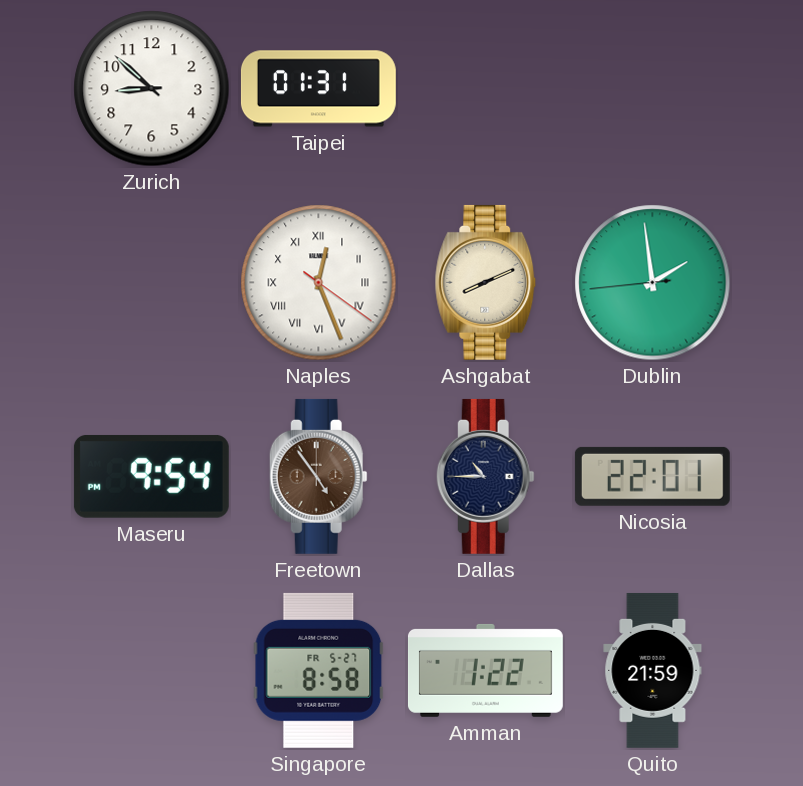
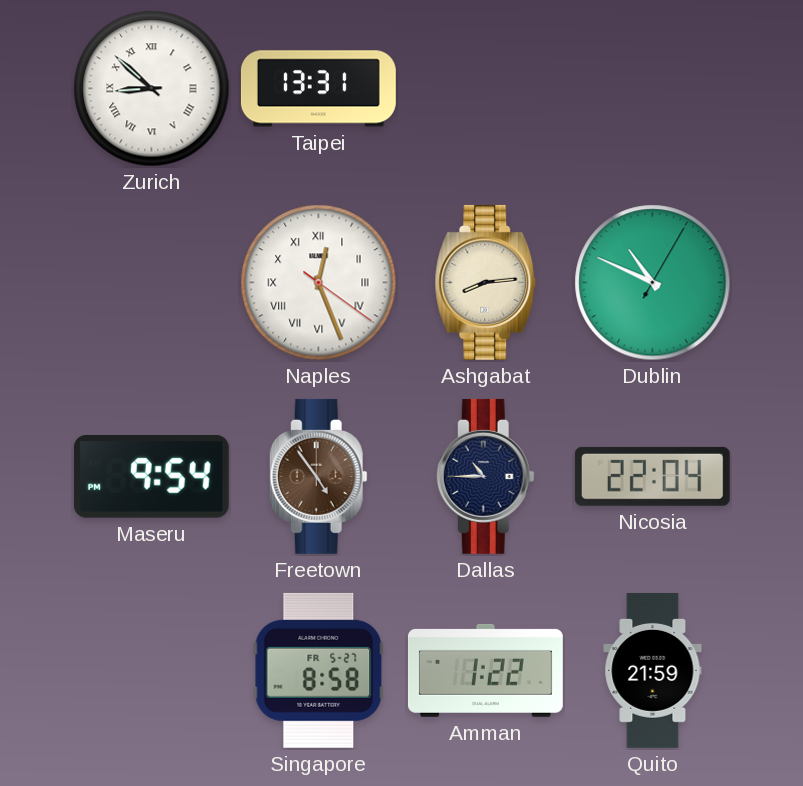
Zurich numerals: Arabic -> Roman (152, 89)
Taipei: 01:31 -> 13:31 (318, 89)
Ashgabat: 8:11 -> 8:14 (486, 282)
Dublin: 1:58 -> 10:49 (653, 283)
Nicosia: 22:01 -> 22:04 (652, 476)
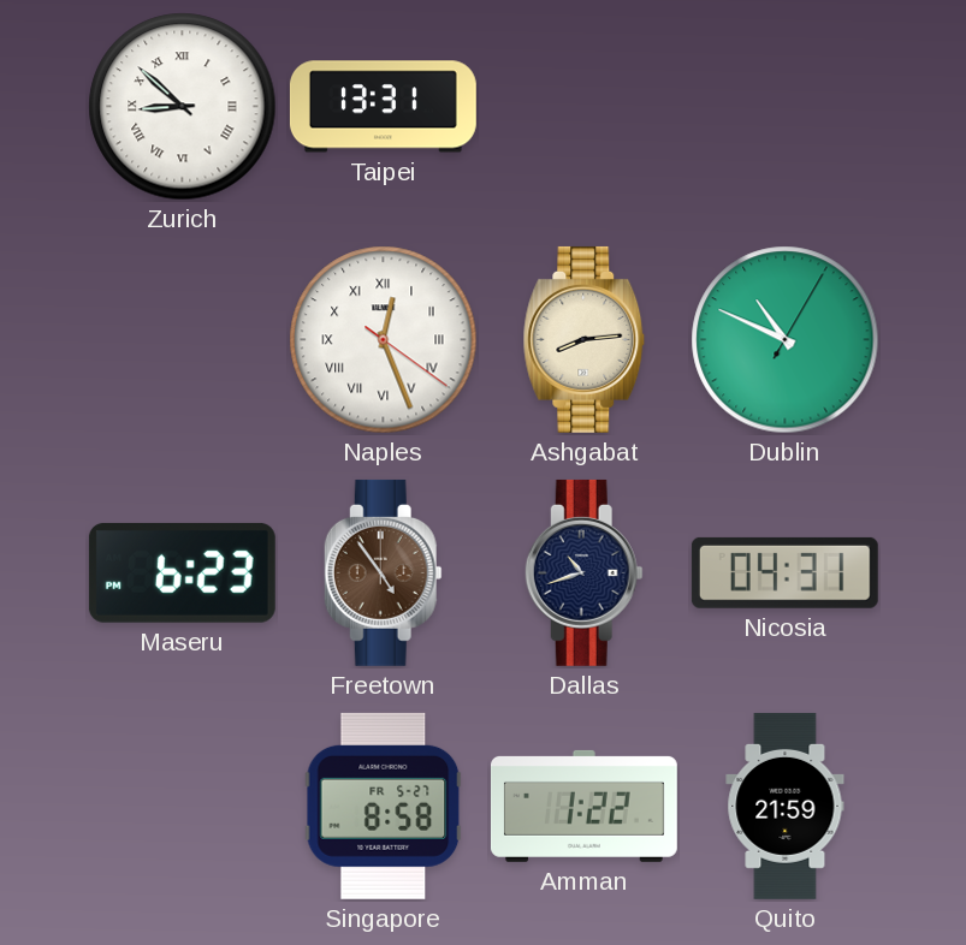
Maseru: 9:54 -> 6:23 (182, 572)
Dallas: 10:45 -> 10:42 (583, 572)
Nicosia: 22:04 -> 04:31 (784, 572)
